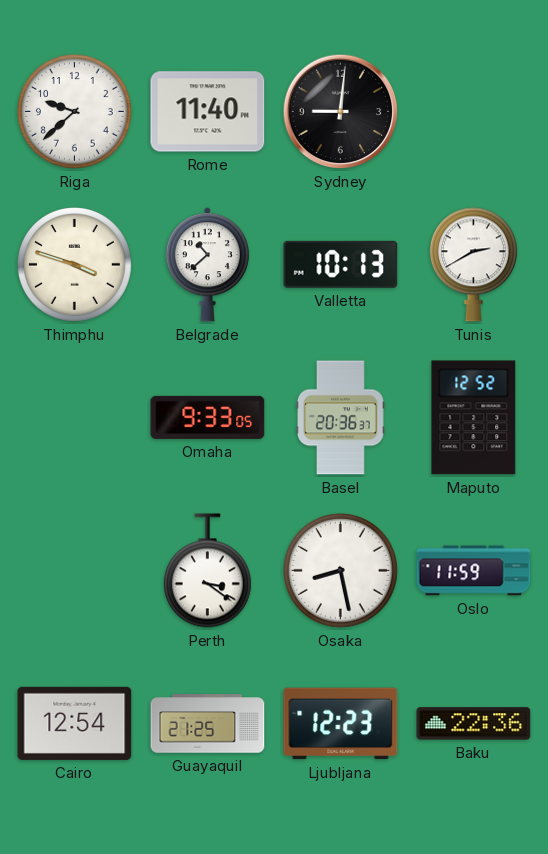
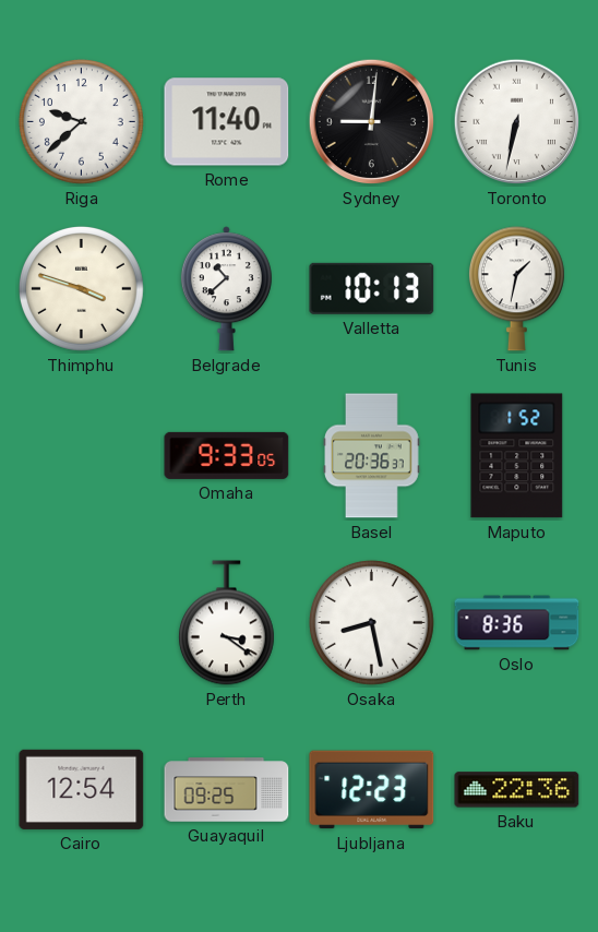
Toronto: none -> 6:32 (517, 122)
Tunis: 2:40 -> 1:32 (516, 289)
Maputo: 12:52 -> 1:52 (517, 456)
Oslo: 11:59 -> 8:36 (517, 623)
Guayaquil: 21:25 -> 09:25 (227, 790)
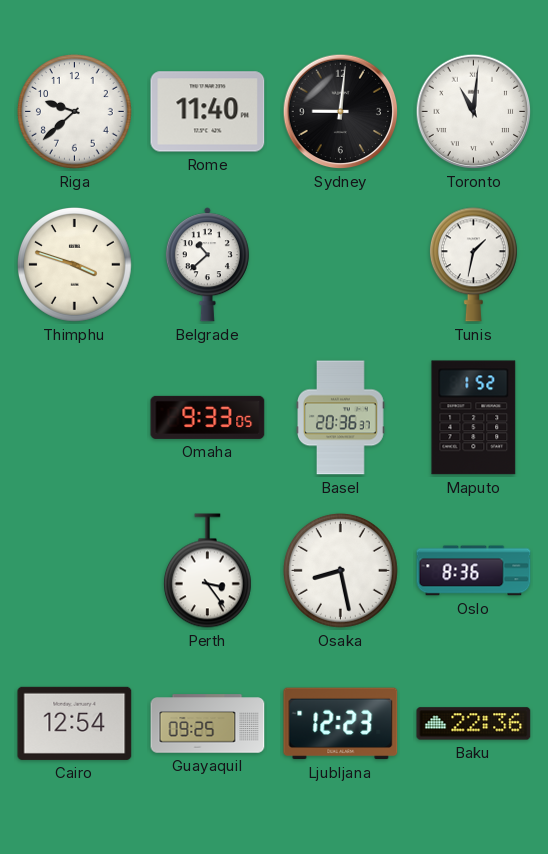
Toronto: 6:32 -> 11:01 (474, 112)
Valletta: 10:13 -> none (372, 288)
Perth: 3:21 -> 3:24 (207, 571)
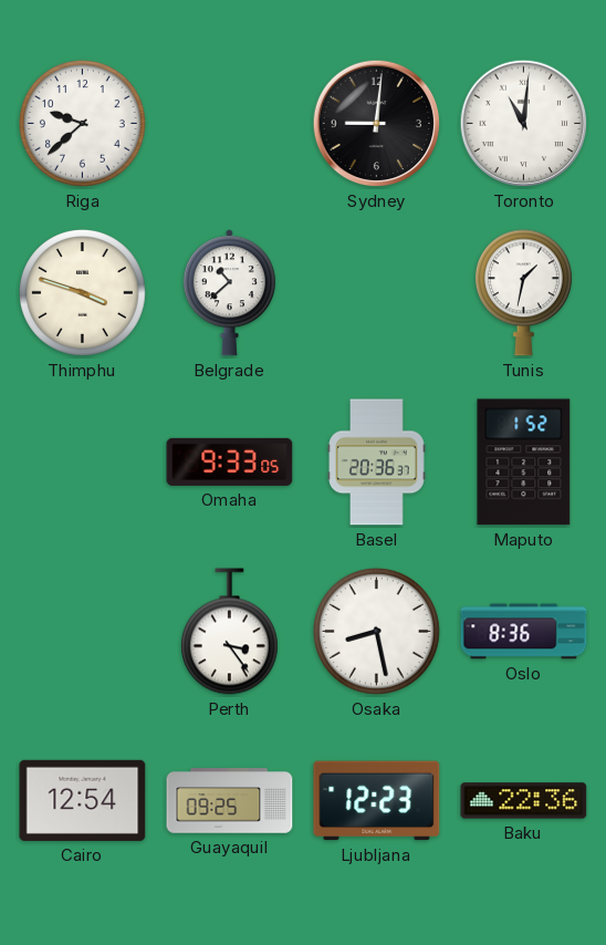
Rome: 11:40 -> none (208, 112)
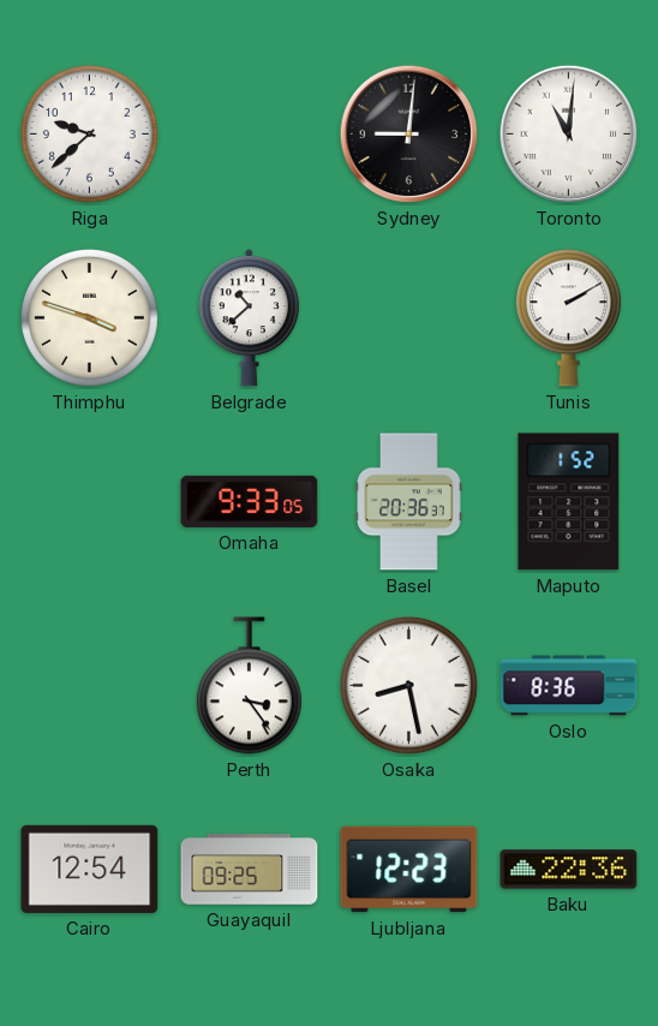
Tunis: 1:32 -> 2:10 (568, 318)
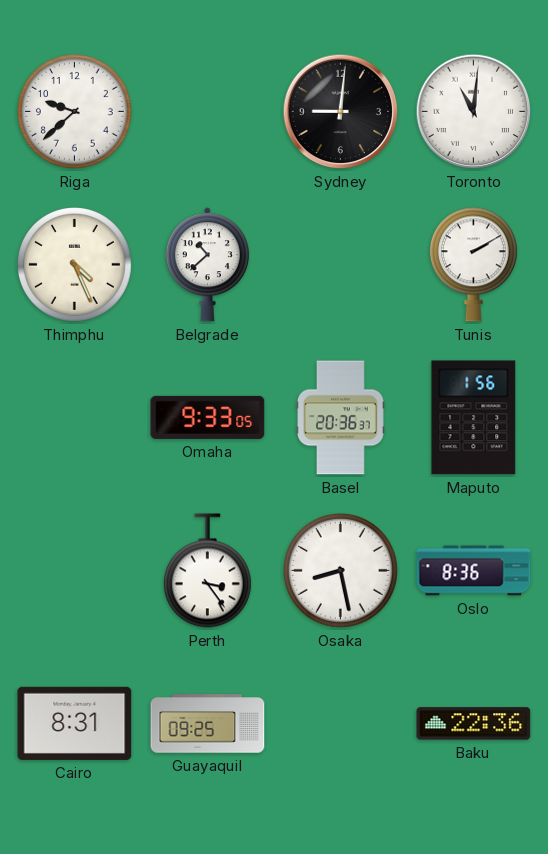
Thimphu: 3:48 -> 4:26 (74, 264)
Maputo: 1:52 -> 1:56 (474, 418)
Cairo: 12:54 -> 8:31 (75, 723)
Ljubljana: 12:23 -> none (409, 870)
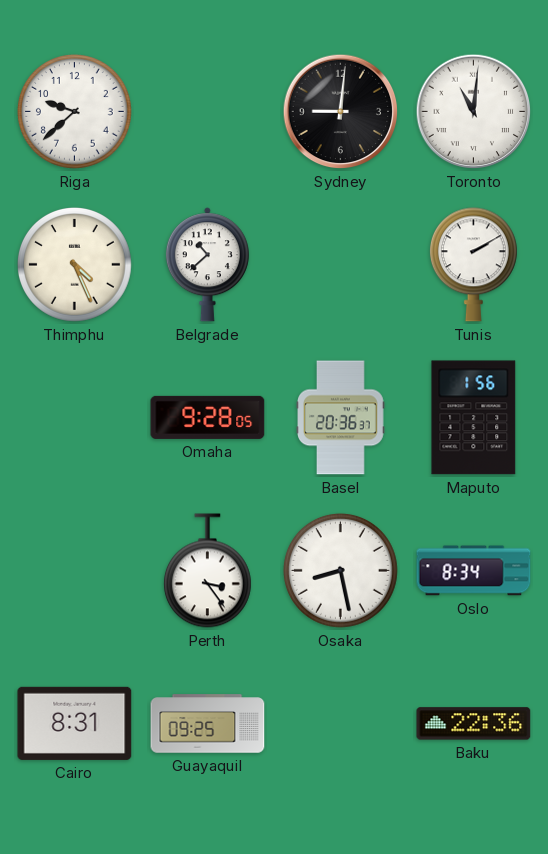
Omaha: 9:33 -> 9:28 (208, 417)
Oslo: 8:36 -> 8:34 (474, 571)
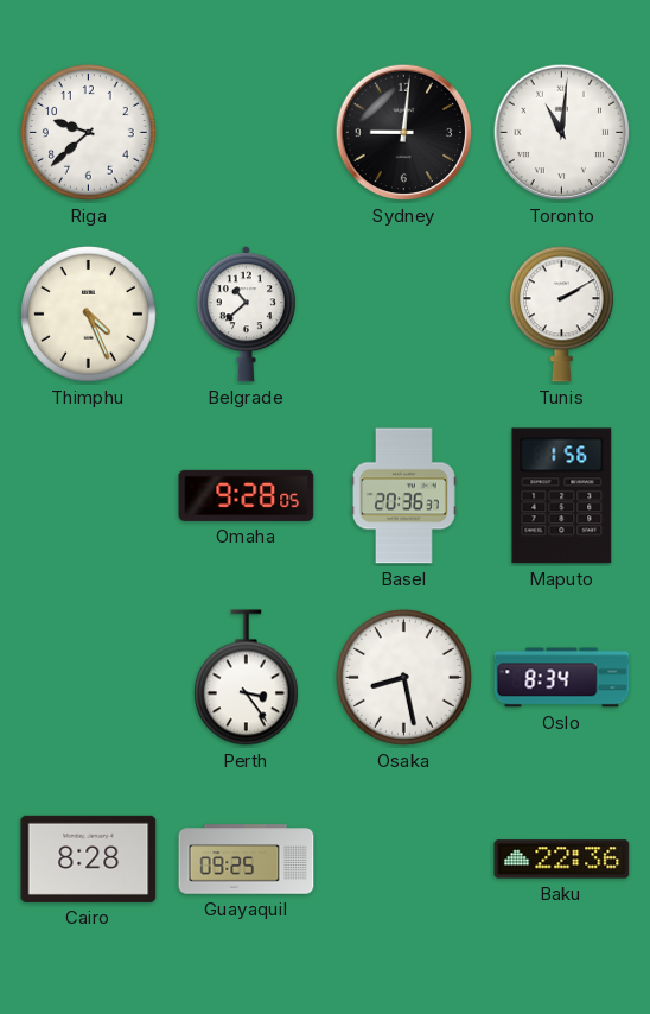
Cairo: 8:31 -> 8:28 (89, 858)
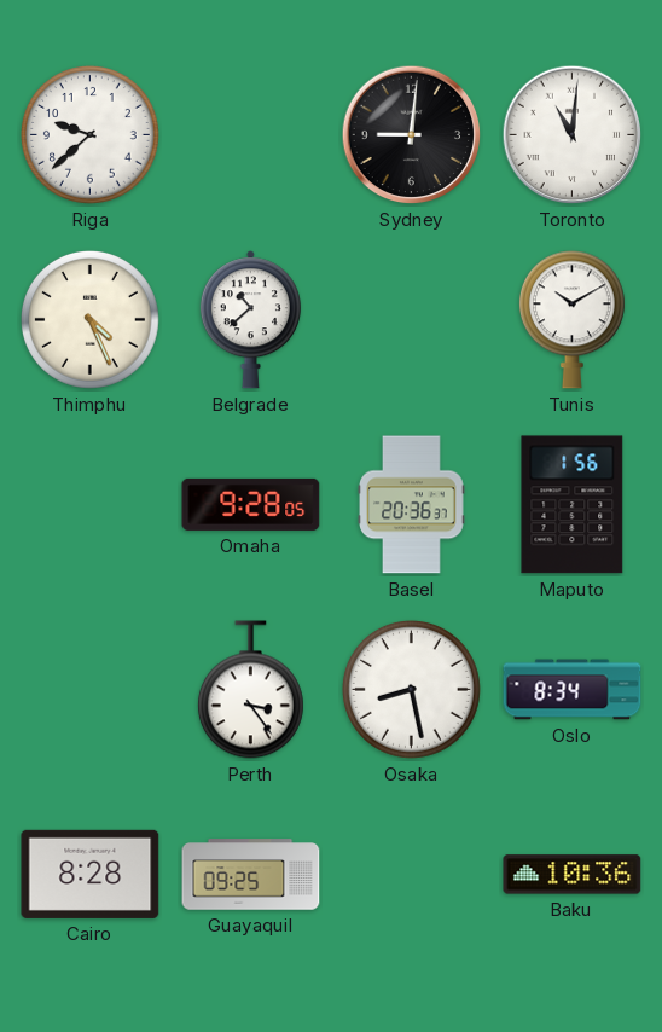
Tunis: 2:10 -> 10:10 (571, 320)
Baku: 22:36 -> 10:36 (573, 875)
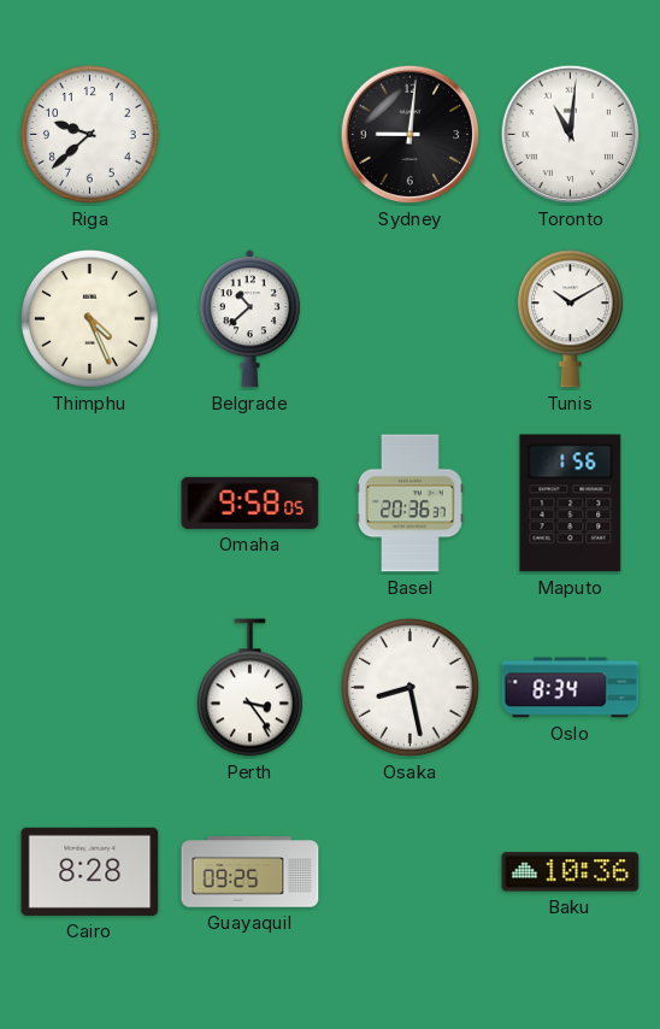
Omaha: 9:28 -> 9:58 (251, 502)
